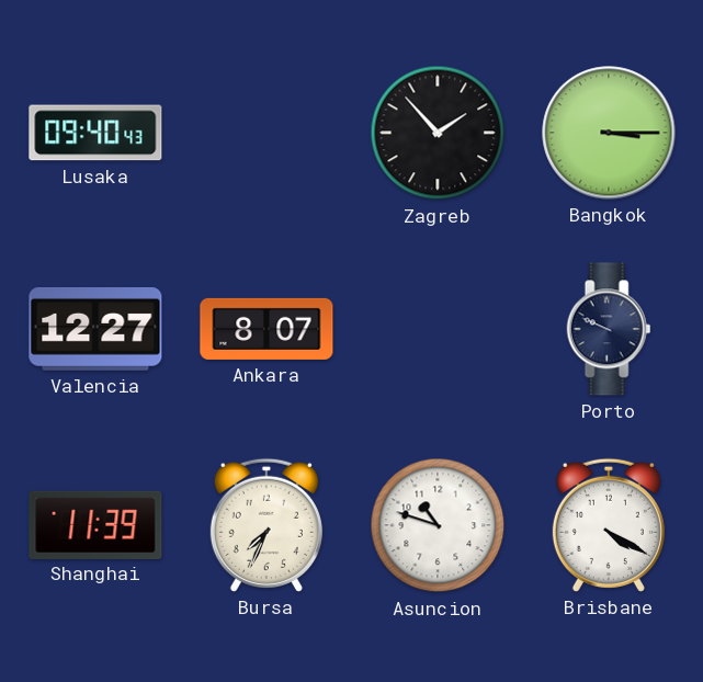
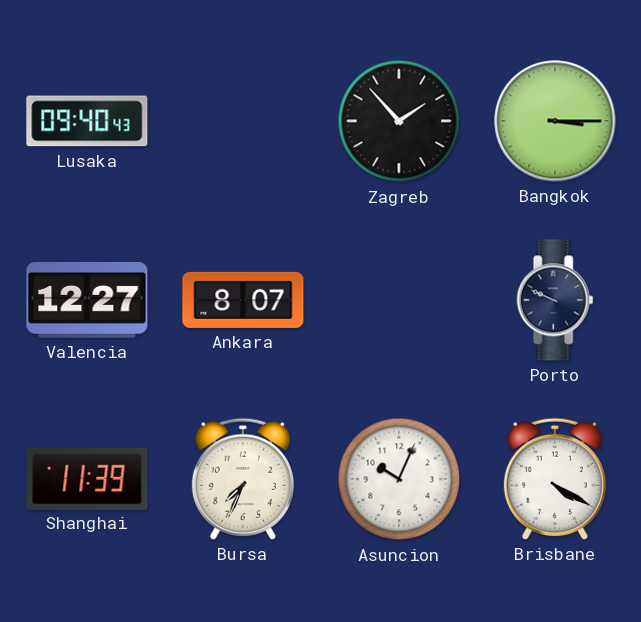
Asuncion: 10:48 -> 10:04 (399, 479)
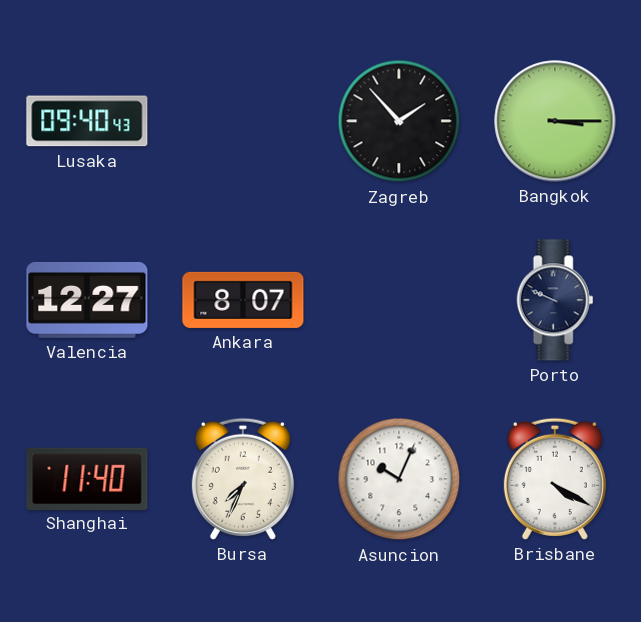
Shanghai: 11:39 -> 11:40 (87, 478)
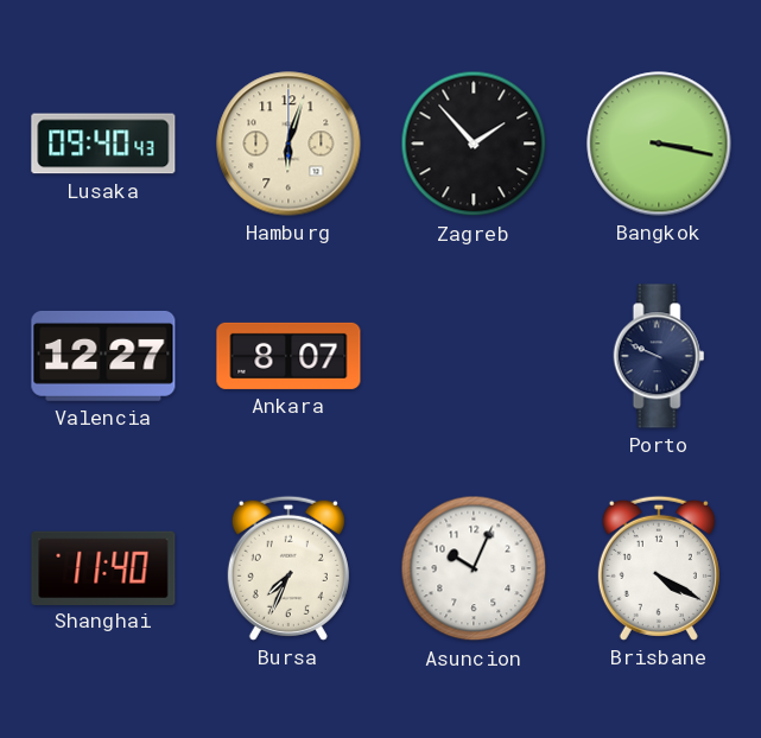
Hamburg: none -> 6:03 (288, 144)
Bangkok: 3:15 -> 3:17 (659, 144)
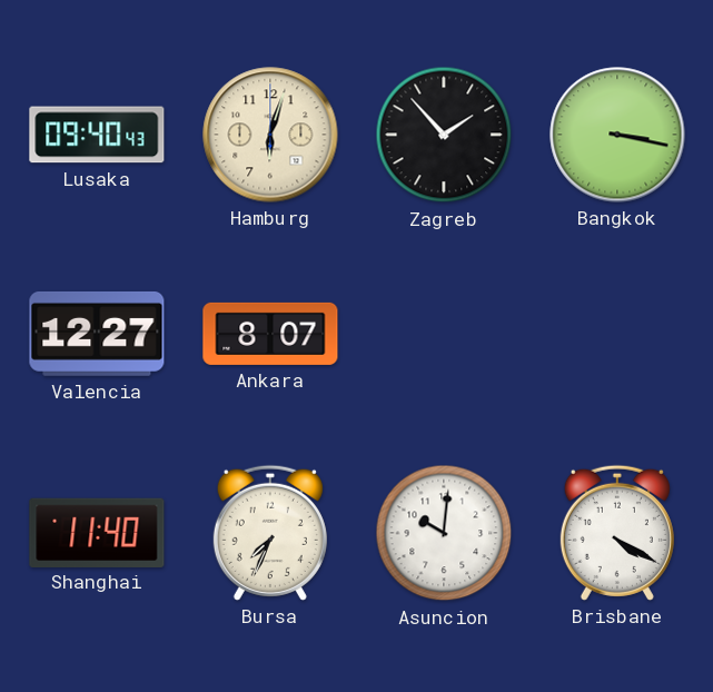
Porto: 9:49 -> none (659, 356)
Asuncion: 10:04 -> 10:01 (444, 533)
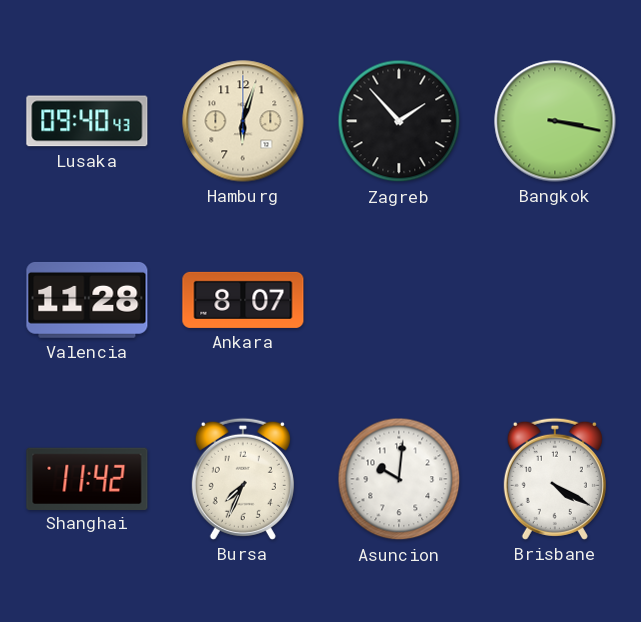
Valencia: 12:27 -> 11:28 (87, 300)
Shanghai: 11:40 -> 11:42 (87, 478)
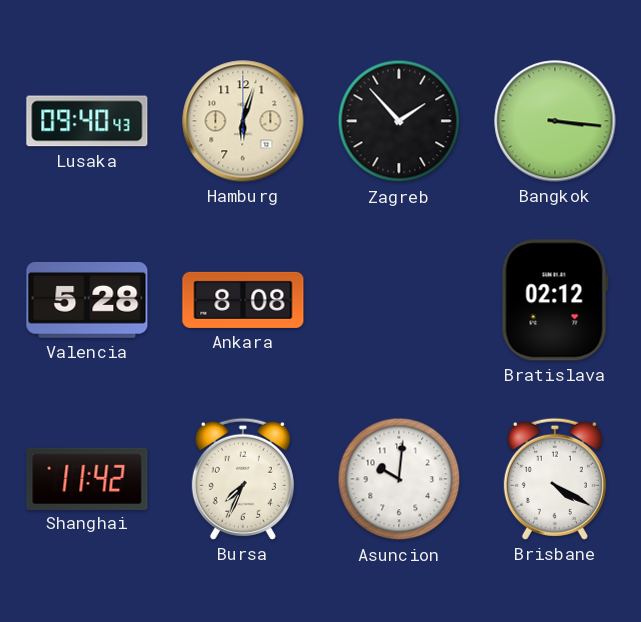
Bangkok: 3:17 -> 3:16 (555, 121)
Valencia: 11:28 -> 5:28 (87, 300)
Ankara: 8:07 -> 8:08 (243, 300)
Bratislava: none -> 02:12 (555, 300)
